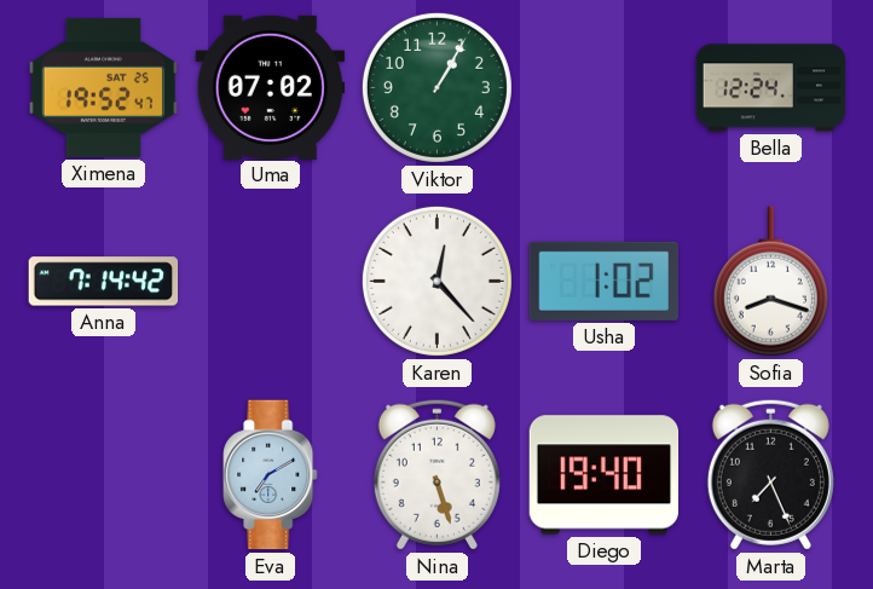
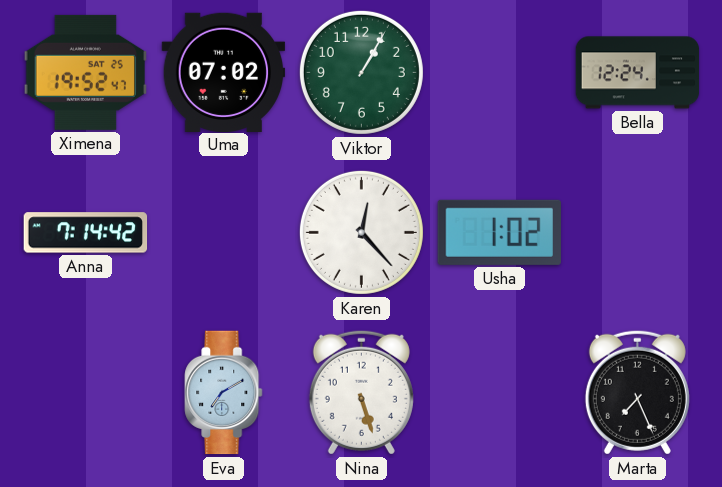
Sofia: 8:18 -> none (770, 282)
Diego: 19:40 -> none (605, 475)
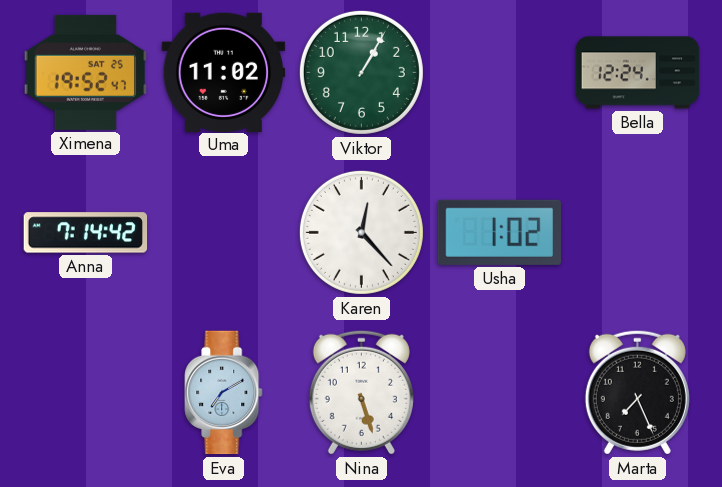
Uma: 07:02 -> 11:02 (224, 72)
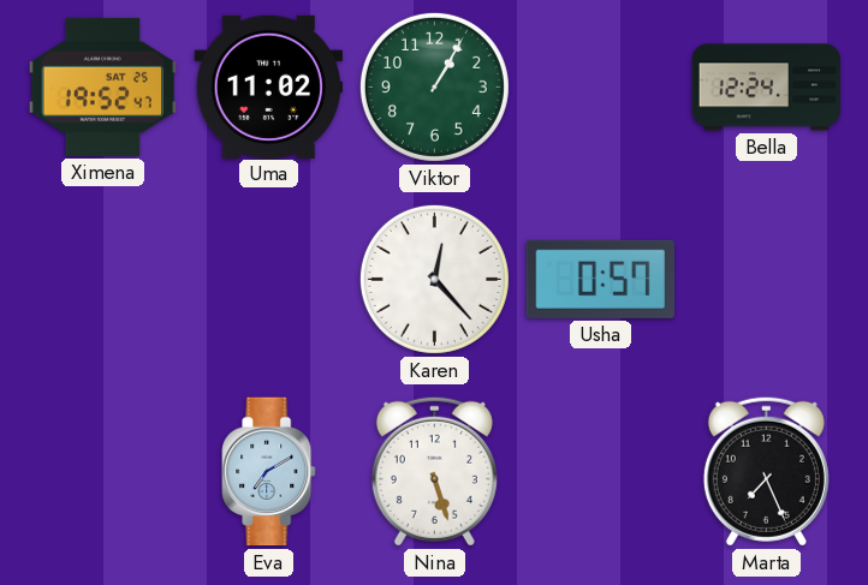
Anna: 7:14 -> none (86, 233)
Usha: 1:02 -> 0:57 (600, 279)
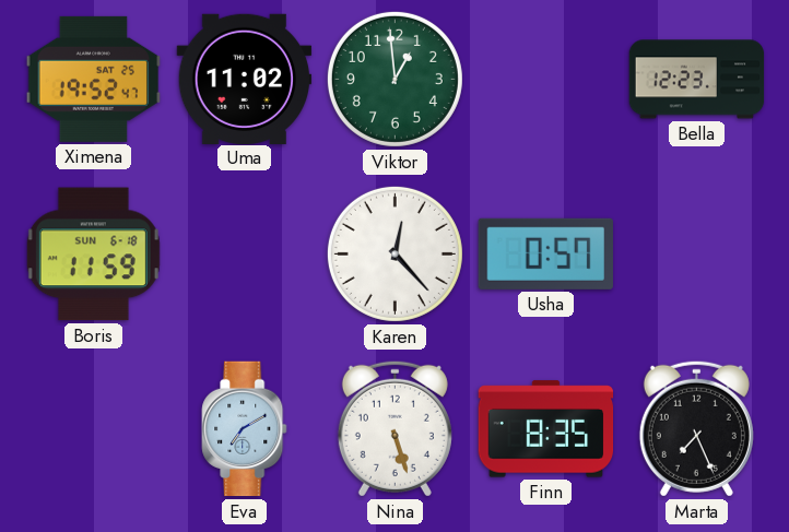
Viktor: 1:05 -> 12:59 (394, 79)
Bella: 12:24 -> 12:23 (697, 80)
Boris: none -> 11:59 (93, 255)
Finn: none -> 8:35 (546, 429)
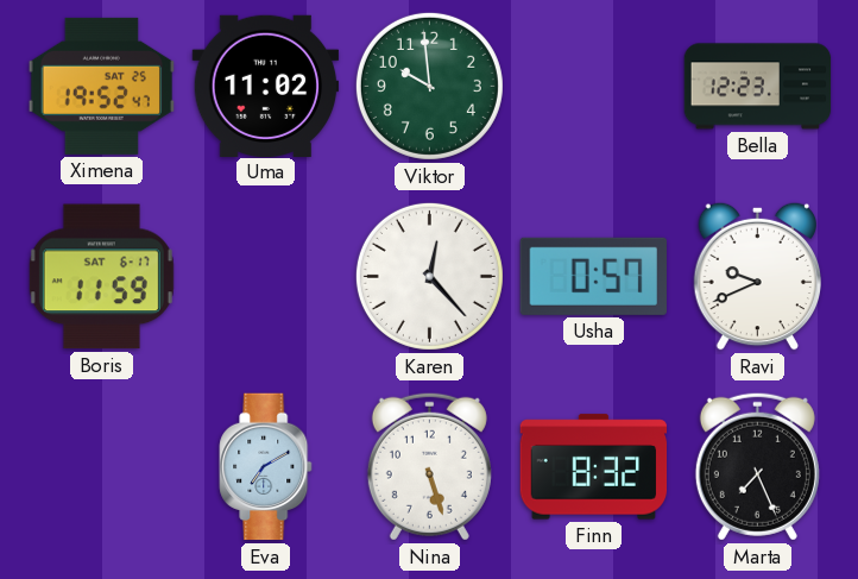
Viktor: 12:59 -> 9:59 (429, 86)
Boris date: SUN 6-18 -> SAT 6-17 (101, 277)
Ravi: none -> 9:41 (757, 276)
Finn: 8:35 -> 8:32 (594, 467)
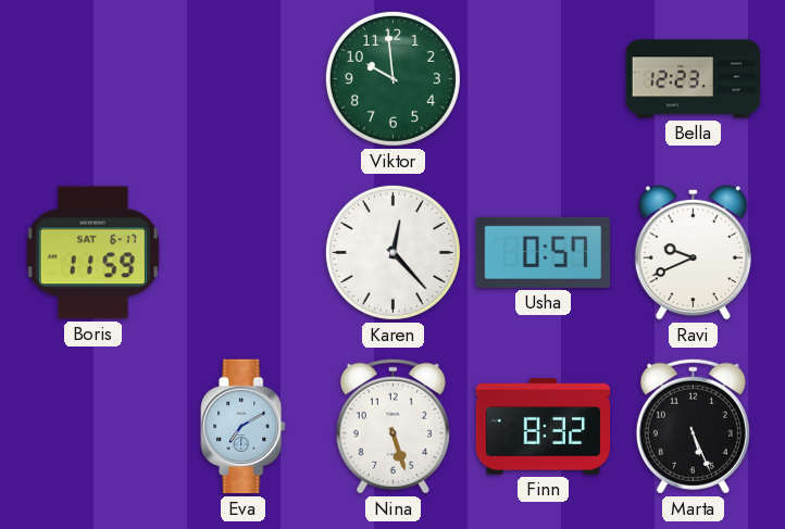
Ximena: 19:52 -> none (101, 86)
Uma: 11:02 -> none (266, 86)
Marta: 7:26 -> 5:26 (693, 426)
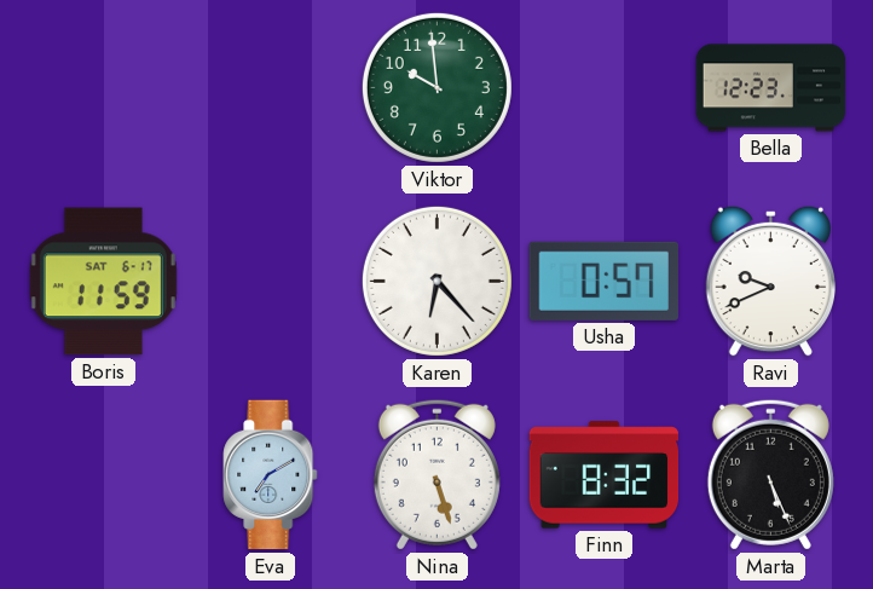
Karen: 12:23 -> 6:23 (436, 281)
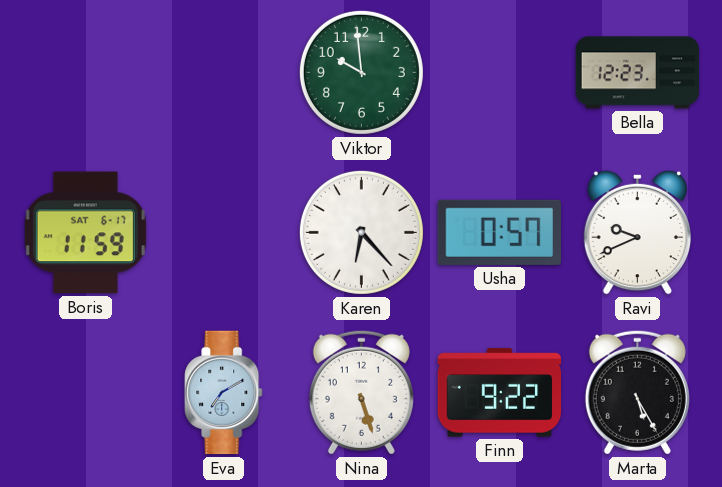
Finn: 8:32 -> 9:22 (500, 393)
Marta: 5:26 -> 5:25 (637, 392)
